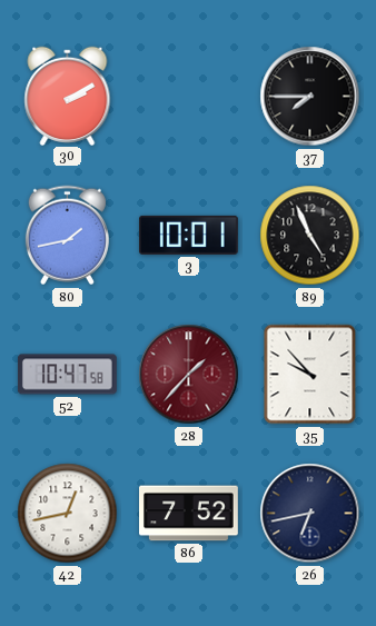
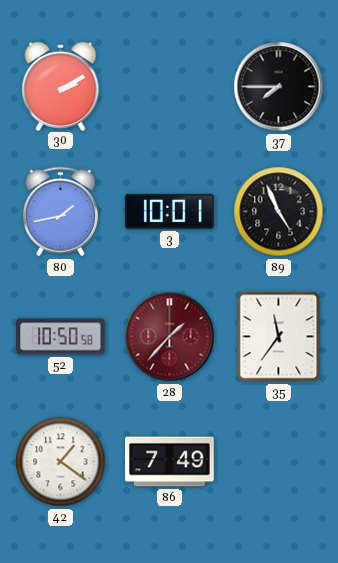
52: 10:47 -> 10:50 (61, 337)
35: 9:53 -> 11:36 (279, 337)
42: 12:43 -> 1:21 (61, 462)
86: 7:52 -> 7:49 (170, 462)
26: 6:43 -> none (310, 514)
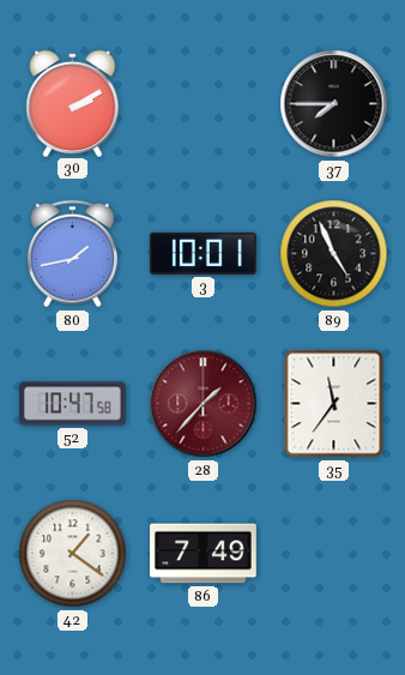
52: 10:50 -> 10:47 (73, 404)
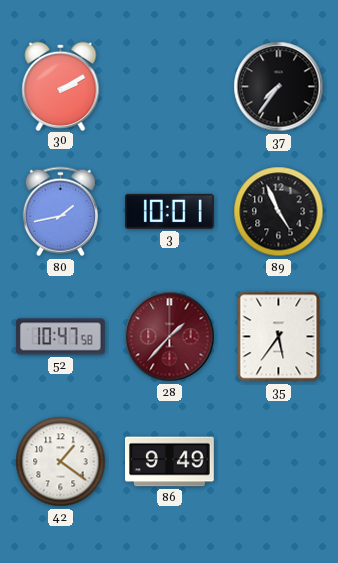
37: 7:45 -> 7:36 (279, 87)
35: 11:36 -> 5:36 (279, 337)
86: 7:49 -> 9:49 (170, 462)
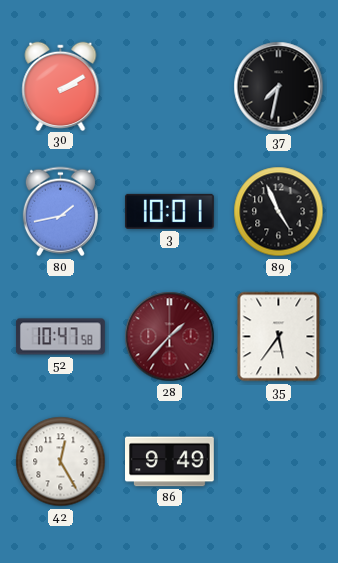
37: 7:36 -> 7:32 (279, 87)
42: 1:21 -> 12:25 (61, 462)
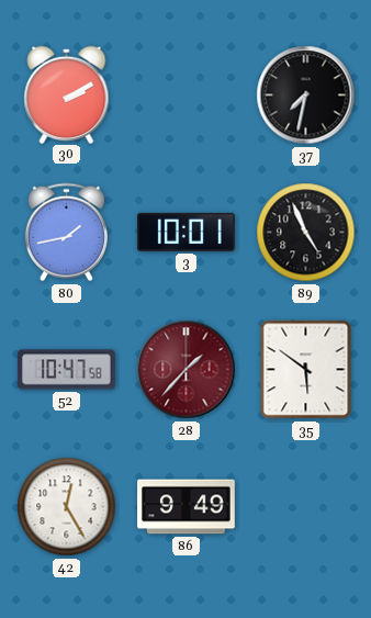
35: 5:36 -> 5:51 (306, 370)
